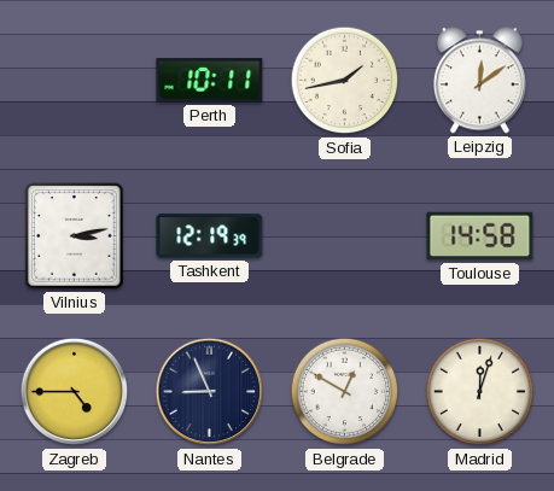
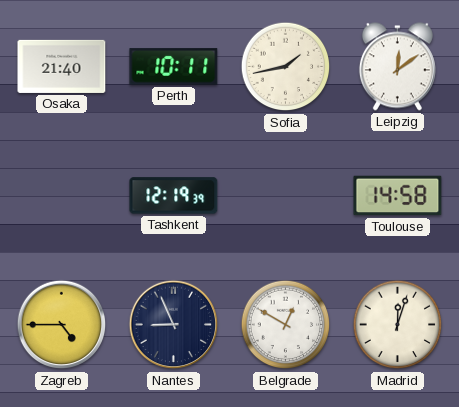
Osaka: none -> 21:40 (62, 66)
Vilnius: 3:13 -> none (75, 236)
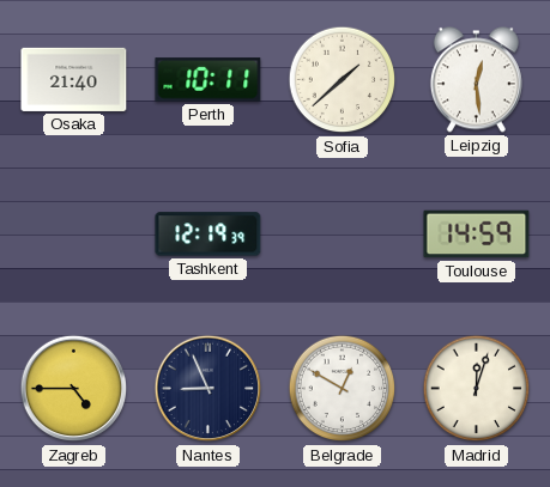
Sofia: 1:43 -> 1:38 (343, 80)
Leipzig: 12:09 -> 12:29 (476, 80)
Toulouse: 14:58 -> 14:59 (477, 235)
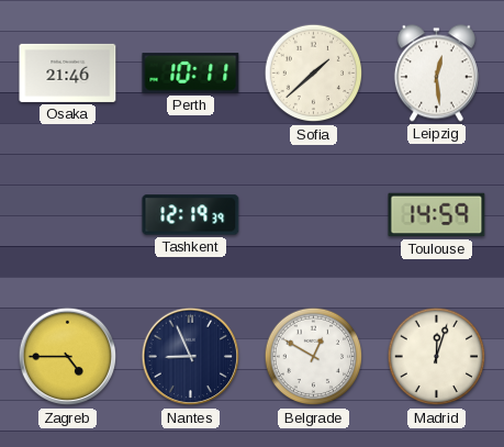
Osaka: 21:40 -> 21:46 (68, 72)
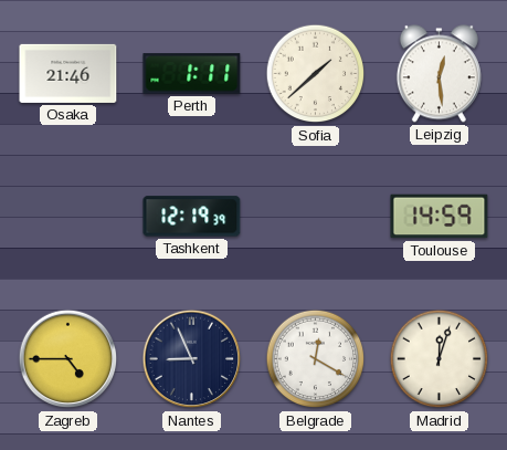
Perth: 10:11 -> 1:11 (192, 74)
Belgrade: 12:50 -> 12:20 (316, 359)
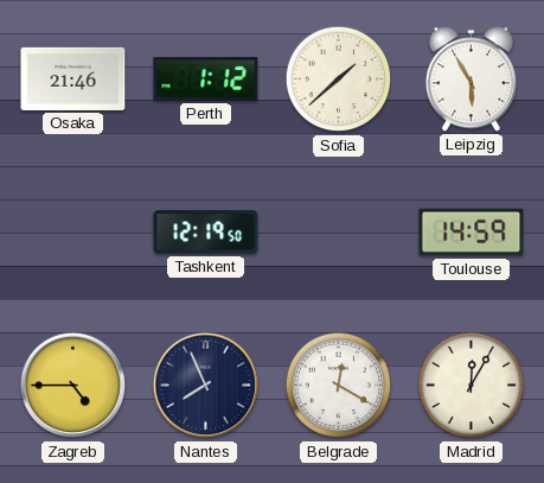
Perth: 1:11 -> 1:12 (206, 80)
Leipzig: 12:29 -> 5:55 (471, 80)
Tashkent: 12:19:39 -> 12:19:50 (206, 233)
Nantes: 8:56 -> 7:56 (206, 386)
Madrid: 12:03 -> 12:05 (472, 386)
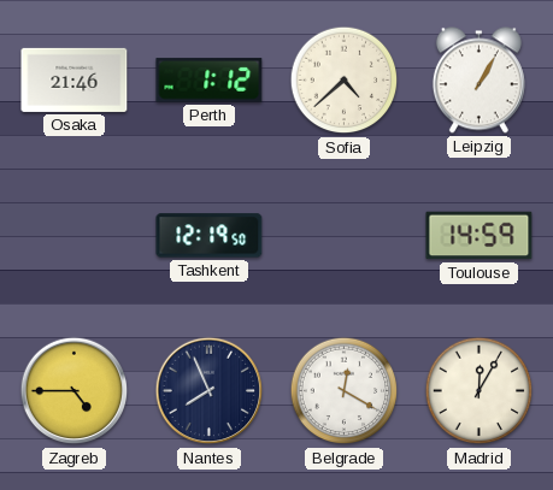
Sofia: 1:38 -> 4:38 (345, 81)
Leipzig: 5:55 -> 1:05 (478, 81)
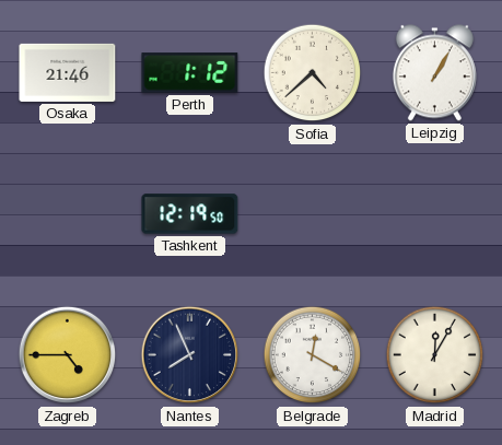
Toulouse: 14:59 -> none (480, 236)
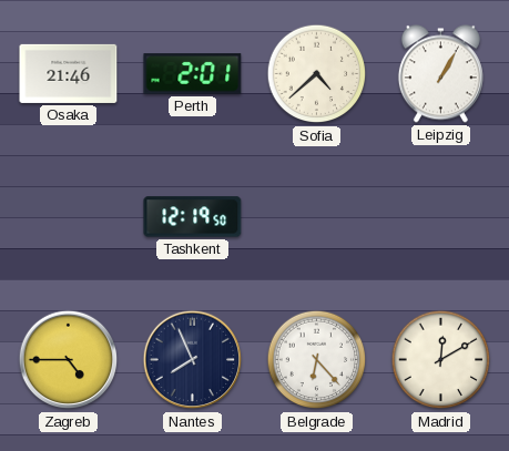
Perth: 1:12 -> 2:01 (193, 74)
Belgrade: 12:20 -> 6:23 (317, 360)
Madrid: 12:05 -> 12:10 (441, 360)
